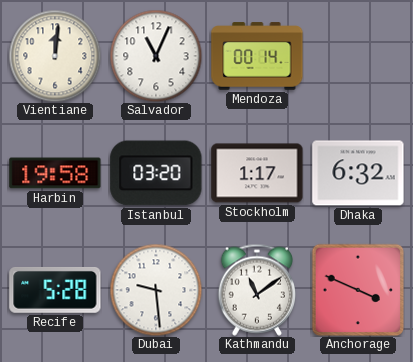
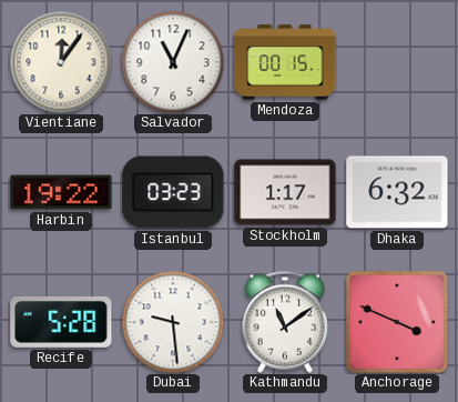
Vientiane: 12:01 -> 12:06 (61, 62)
Mendoza: 00:14 -> 00:15 (285, 62)
Harbin: 19:58 -> 19:22 (61, 192)
Istanbul: 03:20 -> 03:23 (173, 192)
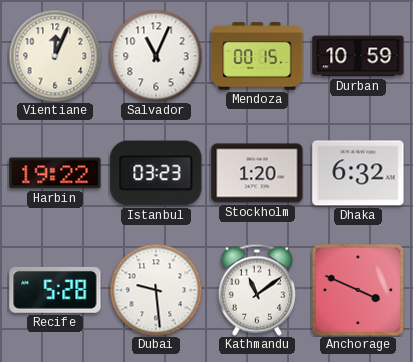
Vientiane: 12:06 -> 12:04 (55, 56)
Durban: none -> 10:59 (358, 56)
Stockholm: 1:17 -> 1:20 (257, 173)
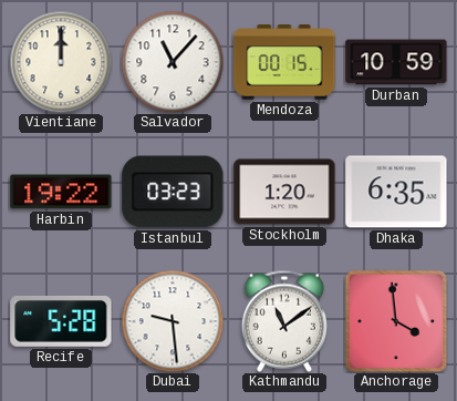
Vientiane: 12:04 -> 12:00 (61, 62)
Salvador: 11:04 -> 11:07 (173, 62)
Dhaka: 6:32 -> 6:35 (396, 192)
Anchorage: 3:49 -> 3:59 (396, 321)
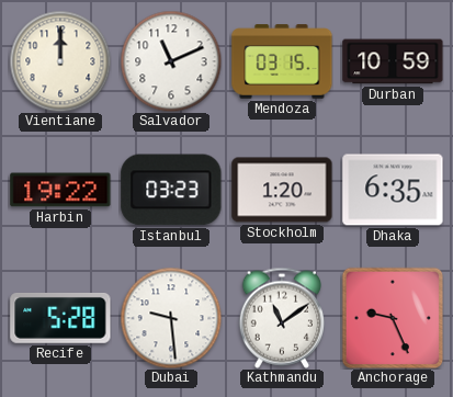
Salvador: 11:07 -> 11:11 (171, 61)
Mendoza: 00:15 -> 03:15 (282, 61)
Anchorage: 3:59 -> 9:26 (393, 318)
